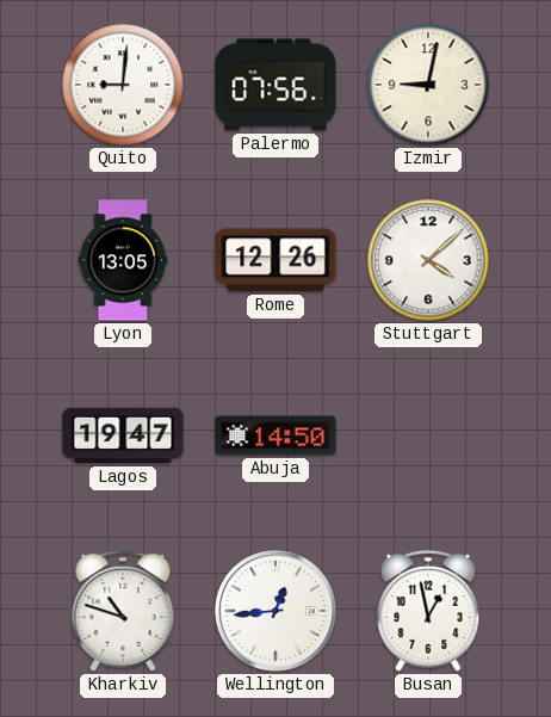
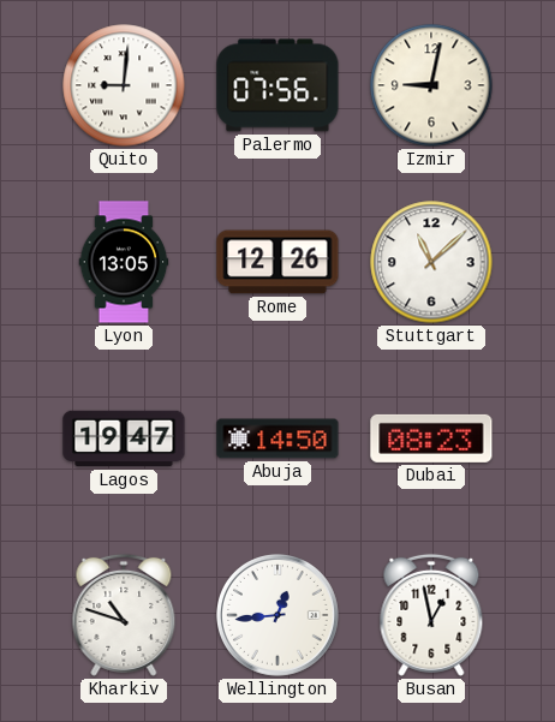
Stuttgart: 4:08 -> 11:08 (431, 262)
Dubai: none -> 08:23 (431, 438)
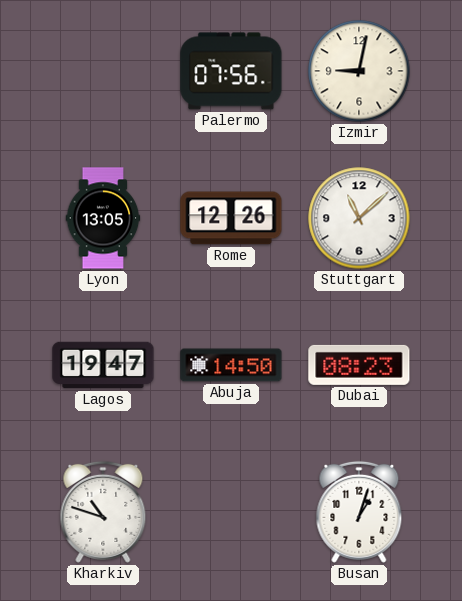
Quito: 9:01 -> none (124, 85)
Wellington: 12:44 -> none (279, 616)
Busan: 12:58 -> 1:03 (359, 512)
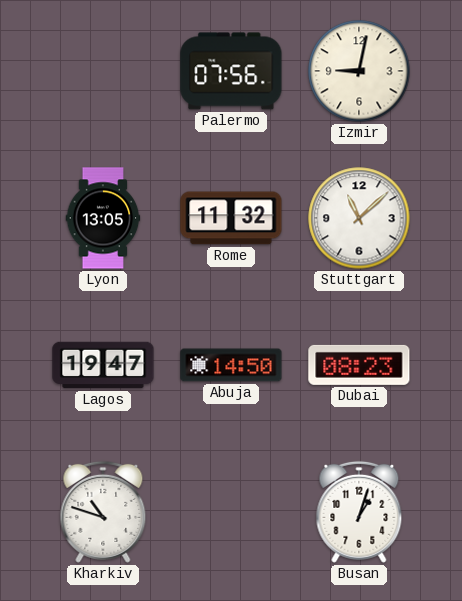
Rome: 12:26 -> 11:32 (231, 218)
